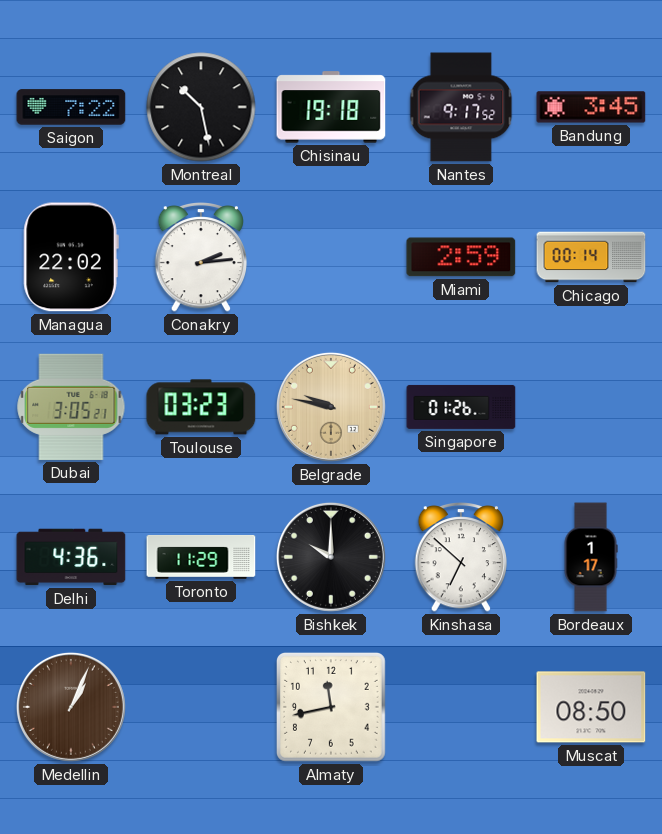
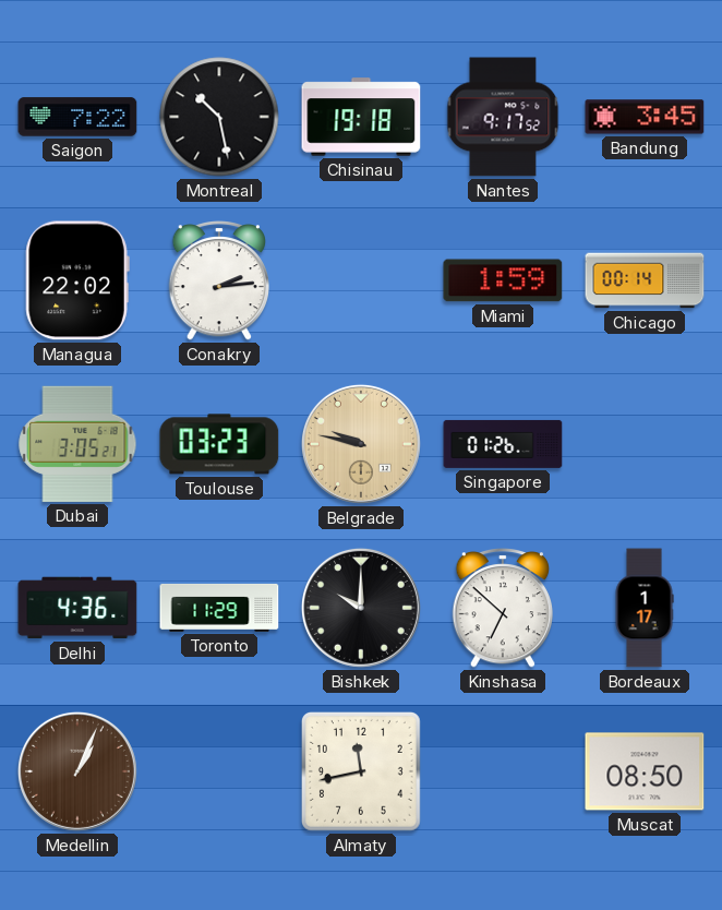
Miami: 2:59 -> 1:59 (503, 280)
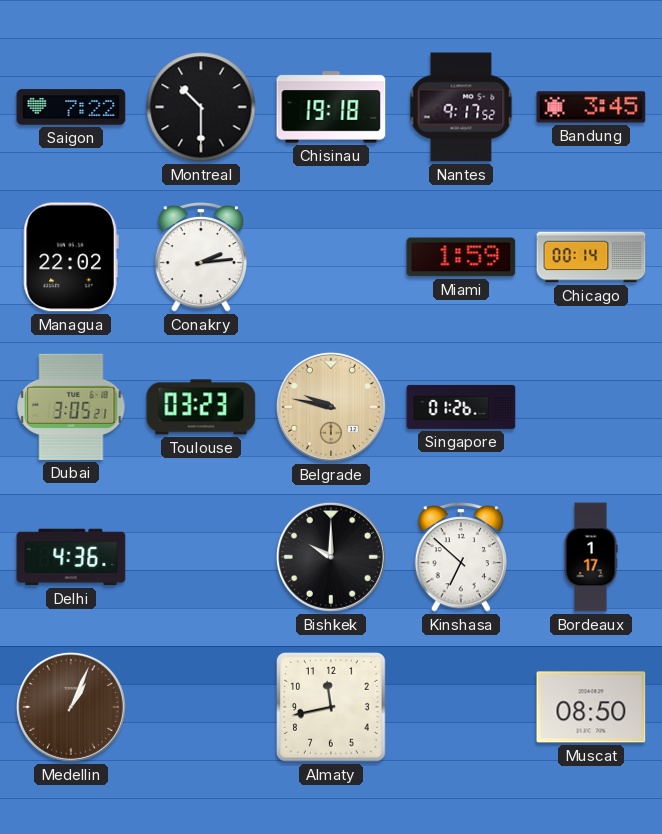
Montreal: 10:28 -> 10:30 (201, 107)
Toronto: 11:29 -> none (219, 608)
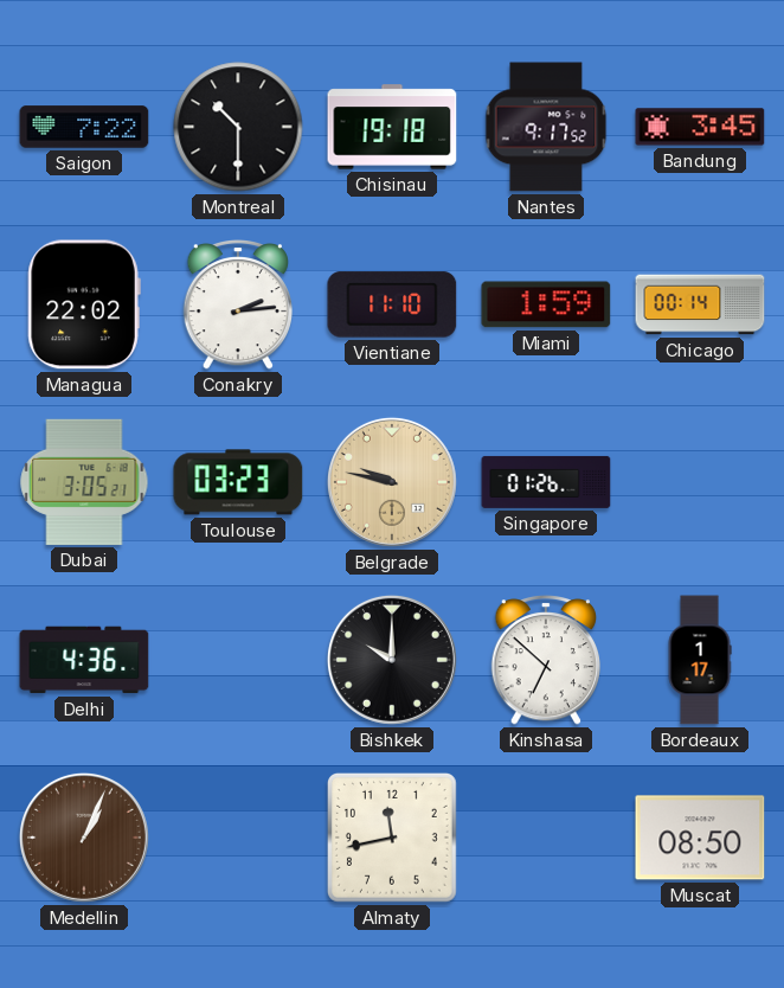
Vientiane: none -> 11:10 (392, 304)
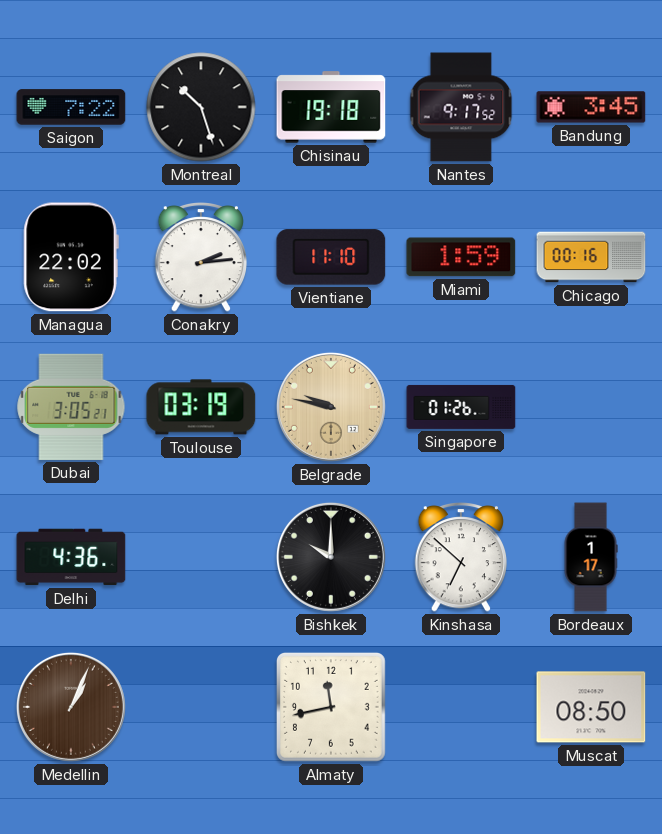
Montreal: 10:30 -> 10:27 (201, 107)
Chicago: 00:14 -> 00:16 (591, 257)
Toulouse: 03:23 -> 03:19 (201, 407)
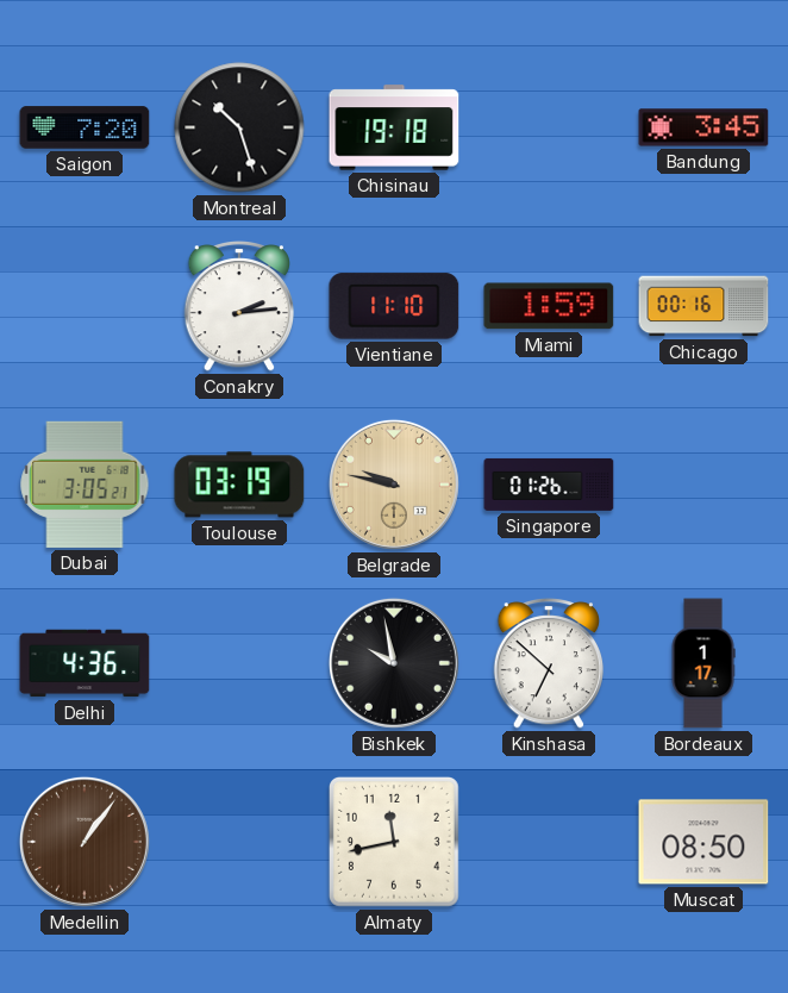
Saigon: 7:22 -> 7:20 (85, 127)
Nantes: 9:17 -> none (461, 107)
Managua: 22:02 -> none (71, 257)
Bishkek: 10:00 -> 9:58 (394, 663)
Medellin: 1:04 -> 1:06 (85, 842)
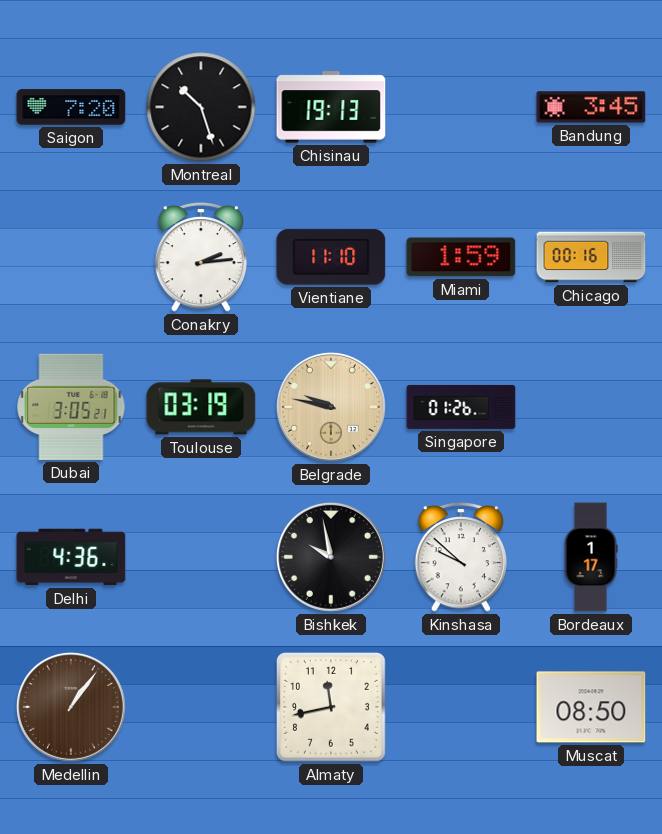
Chisinau: 19:18 -> 19:13 (331, 107)
Kinshasa: 6:52 -> 9:52 (460, 558)
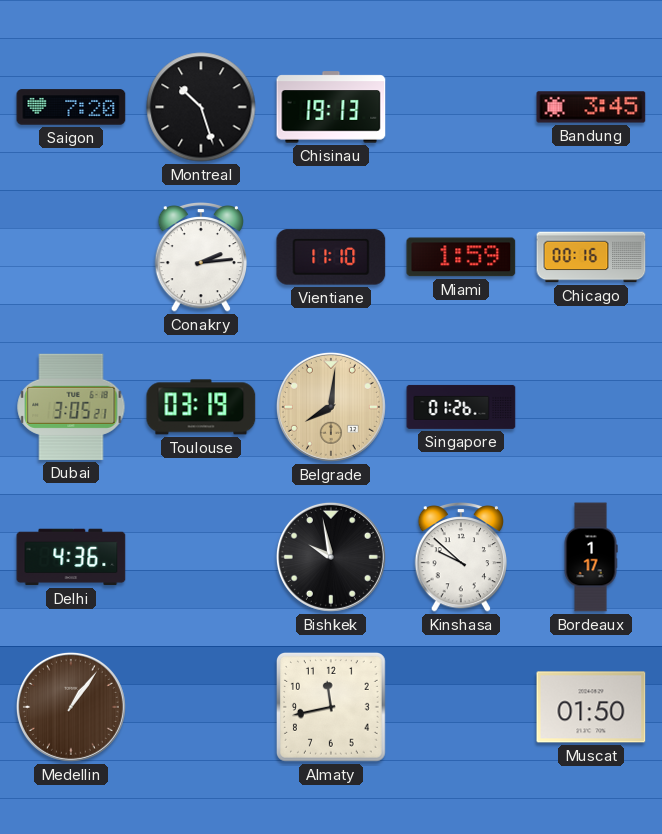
Belgrade: 9:47 -> 8:01 (331, 407)
Muscat: 08:50 -> 01:50 (591, 707)
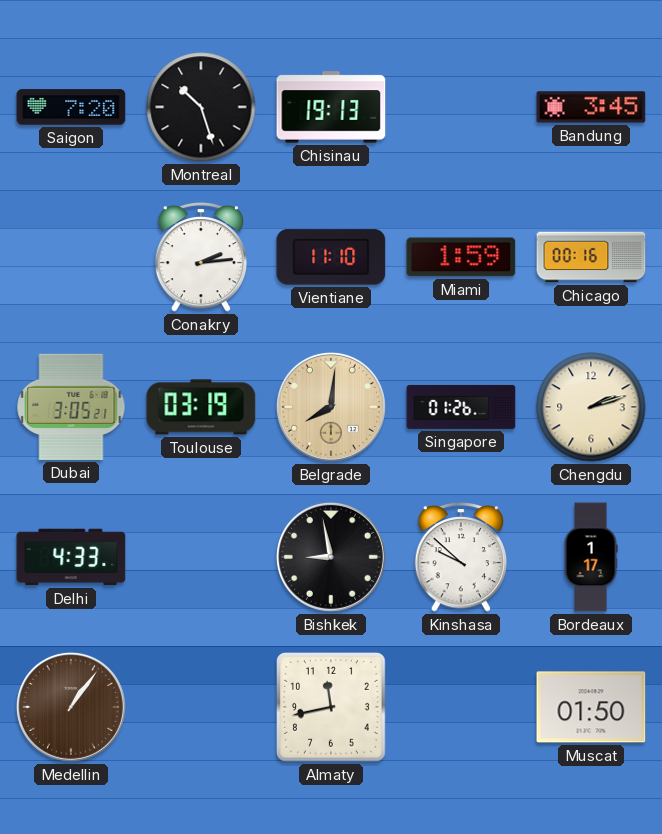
Chengdu: none -> 2:12 (591, 407)
Delhi: 4:36 -> 4:33 (71, 557)
Bishkek: 9:58 -> 8:58 (331, 557)
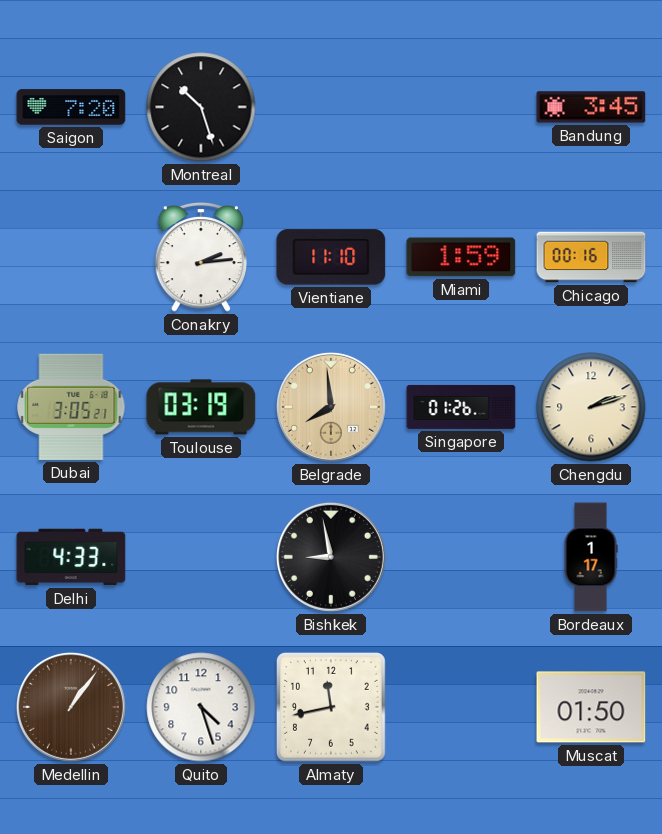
Chisinau: 19:13 -> none (331, 107)
Belgrade: 8:01 -> 7:59 (331, 407)
Kinshasa: 9:52 -> none (460, 558)
Quito: none -> 4:27 (201, 707)
